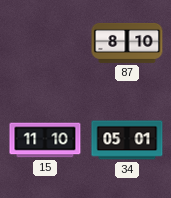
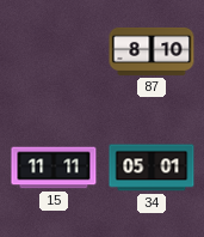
15: 11:10 -> 11:11 (54, 168)
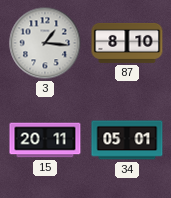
3: none -> 1:16 (45, 43)
15: 11:11 -> 20:11 (45, 140)
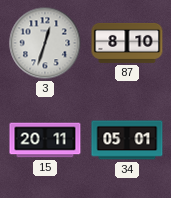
3: 1:16 -> 12:33 (45, 43)
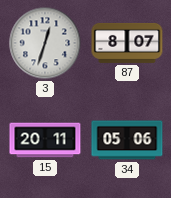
87: 8:10 -> 8:07 (127, 43)
34: 05:01 -> 05:06 (127, 140)
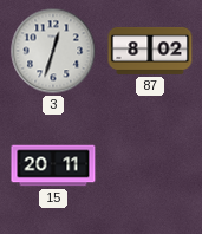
87: 8:07 -> 8:02 (150, 51)
34: 05:06 -> none (127, 140)
